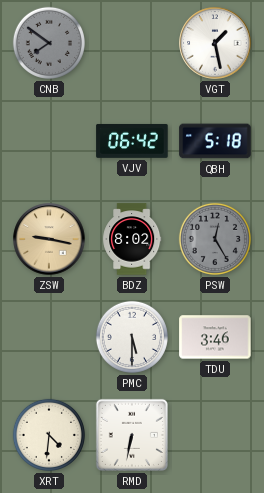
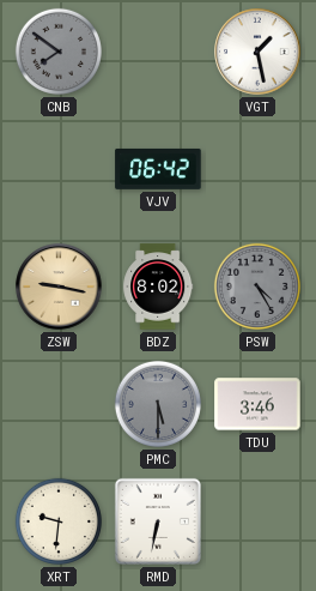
QBH: 5:18 -> none (215, 141)
PSW: 12:25 -> 4:25 (257, 287)
PMC dial: white -> grey (158, 404)
XRT: 4:31 -> 9:31 (59, 521)
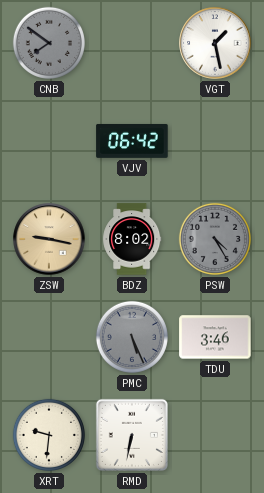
PMC: 5:30 -> 5:26 (132, 337)
